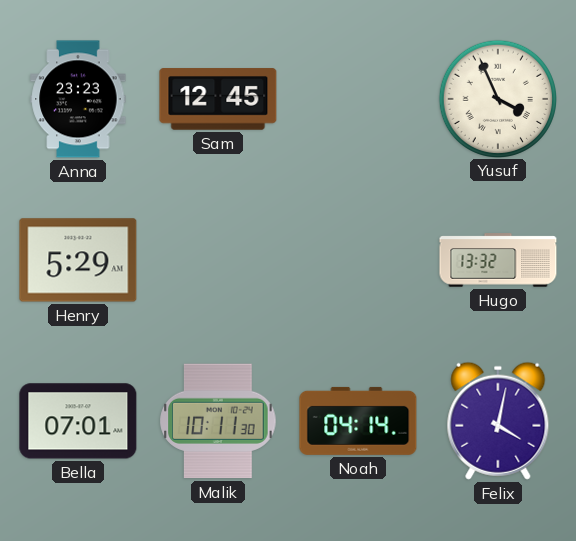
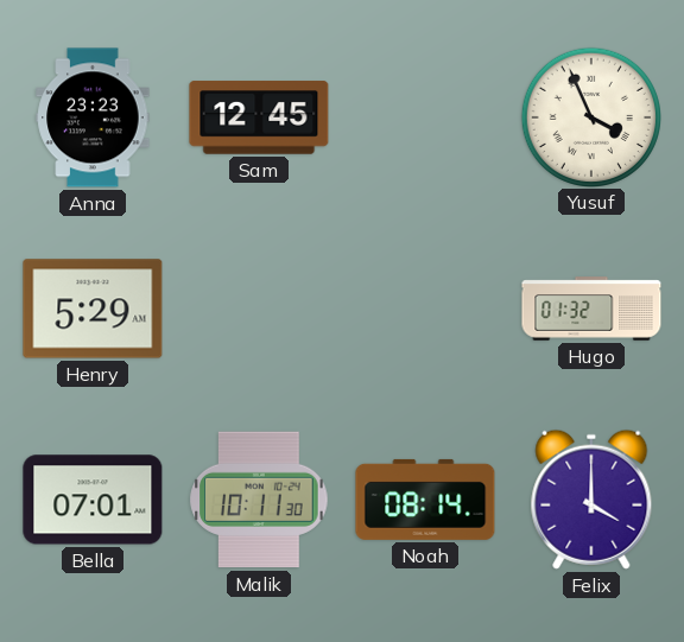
Hugo: 13:32 -> 01:32 (591, 309)
Noah: 04:14 -> 08:14 (425, 500)
Felix: 4:02 -> 4:00 (591, 500)
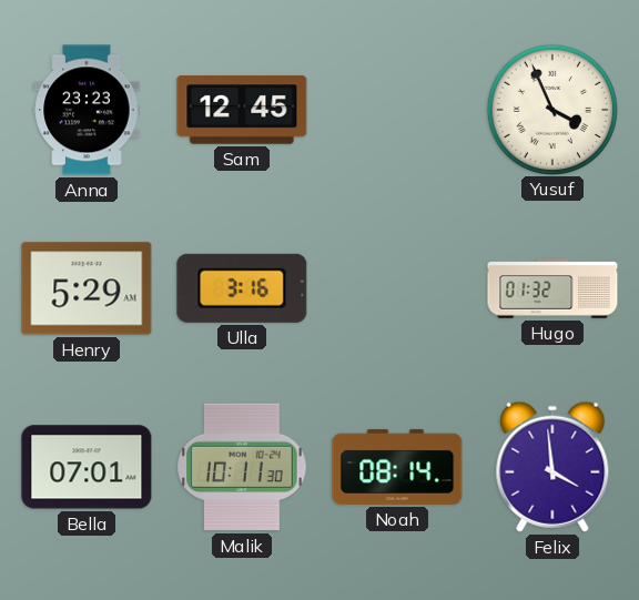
Ulla: none -> 3:16 (242, 288)
Felix: 4:00 -> 3:59 (552, 467)
